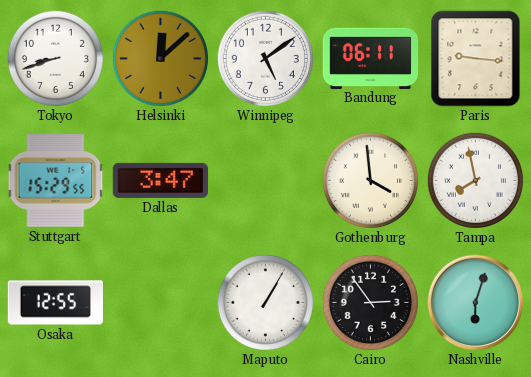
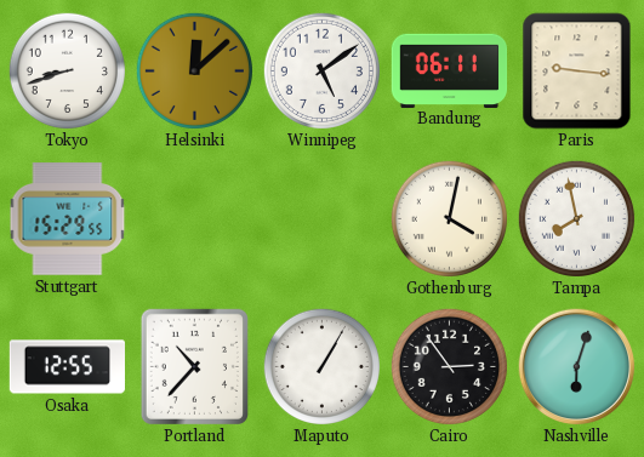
Dallas: 3:47 -> none (160, 180)
Gothenburg: 3:59 -> 4:02 (449, 218)
Portland: none -> 10:37 (194, 366)
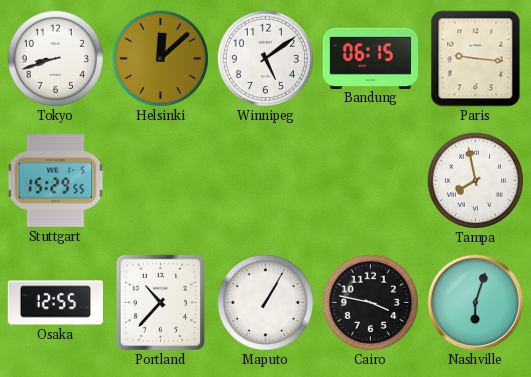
Bandung: 06:11 -> 06:15 (371, 58)
Gothenburg: 4:02 -> none (449, 218)
Cairo: 2:54 -> 3:47 (370, 302)
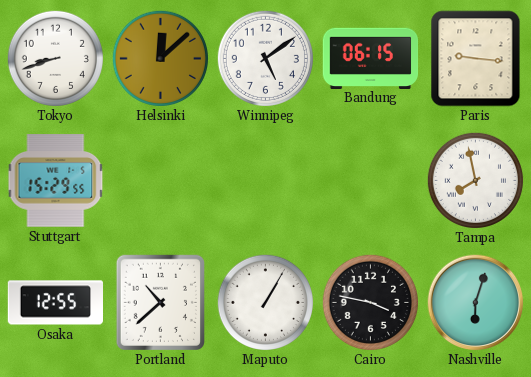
Portland: 10:37 -> 10:38 (160, 302)
